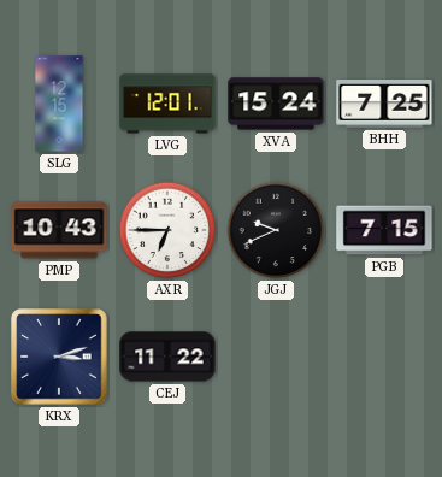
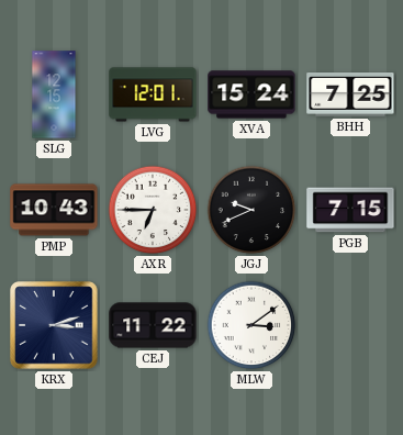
MLW: none -> 3:09 (251, 325)
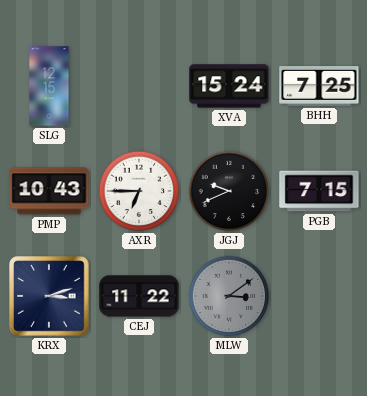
LVG: 12:01 -> none (153, 94)
MLW dial: white -> grey (229, 296)
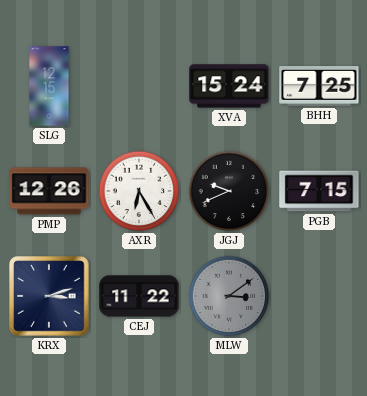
PMP: 10:43 -> 12:26 (49, 191)
AXR: 6:45 -> 6:25 (139, 191)
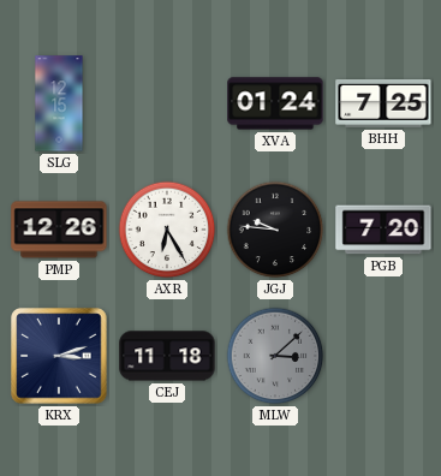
XVA: 15:24 -> 01:24 (275, 103)
JGJ: 9:41 -> 9:46 (275, 230)
PGB: 7:15 -> 7:20 (383, 230)
CEJ: 11:22 -> 11:18 (167, 356)
MLW: 3:09 -> 3:08 (275, 356)
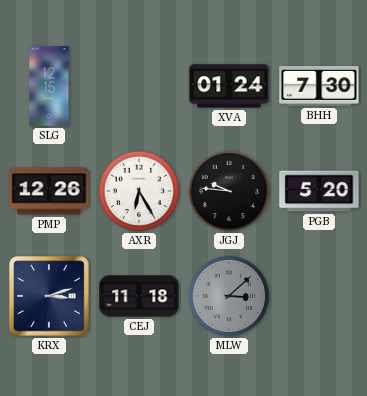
BHH: 7:25 -> 7:30 (319, 87)
PGB: 7:20 -> 5:20 (319, 191)
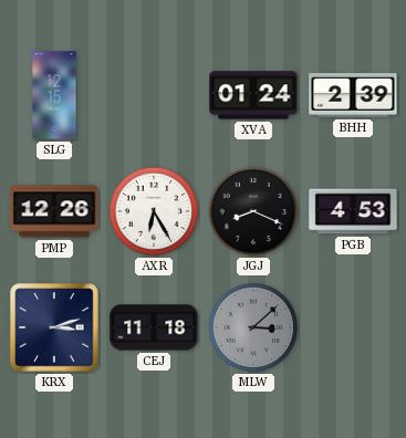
BHH: 7:30 -> 2:39 (353, 96)
JGJ: 9:46 -> 8:19 (253, 211)
PGB: 5:20 -> 4:53 (353, 211)
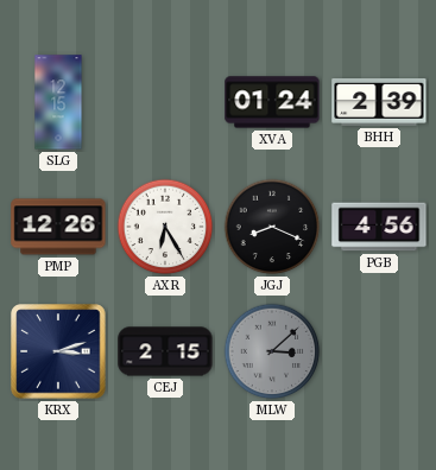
PGB: 4:53 -> 4:56 (379, 227)
CEJ: 11:18 -> 2:15 (165, 351)
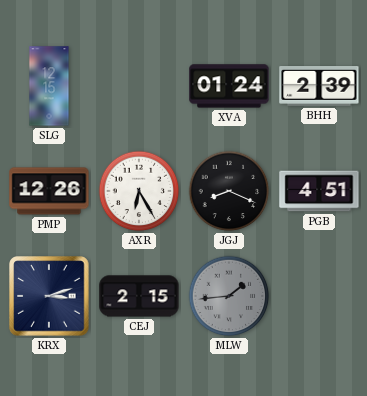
PGB: 4:56 -> 4:51 (319, 191)
MLW: 3:08 -> 1:44 (229, 296)
